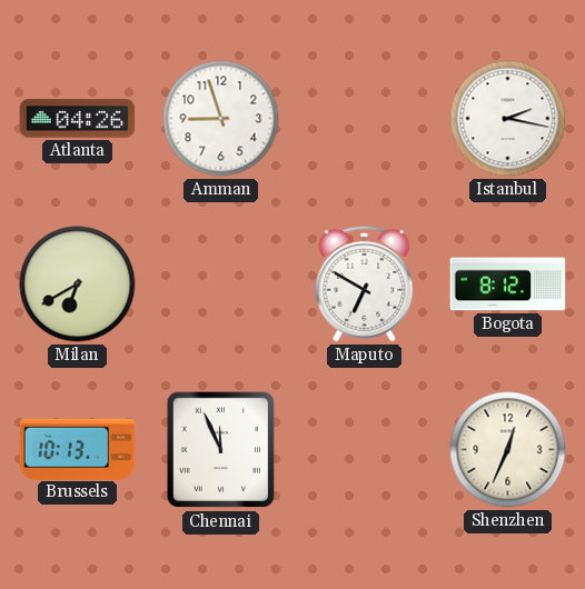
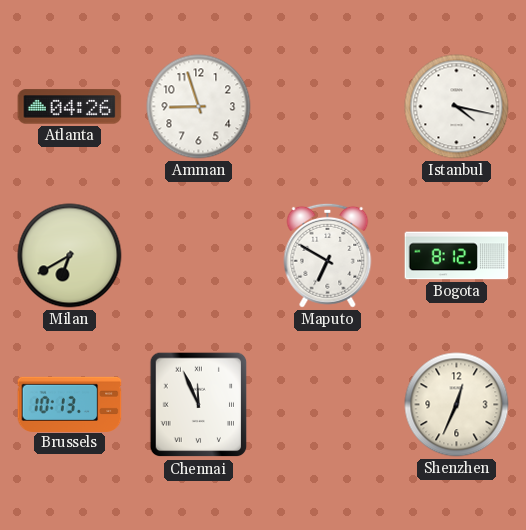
Istanbul: 2:17 -> 4:17 (457, 107)
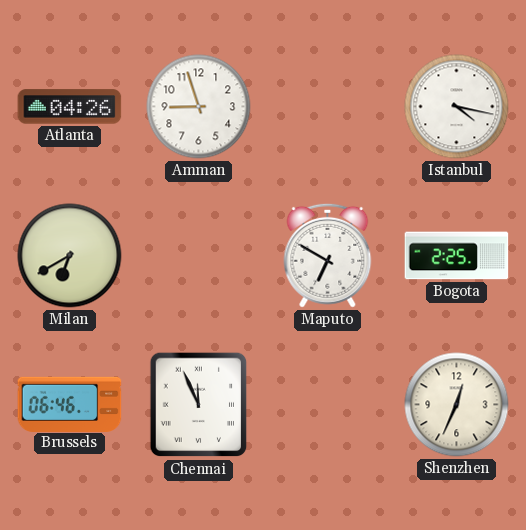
Bogota: 8:12 -> 2:25 (457, 256)
Brussels: 10:13 -> 06:46 (70, 404)
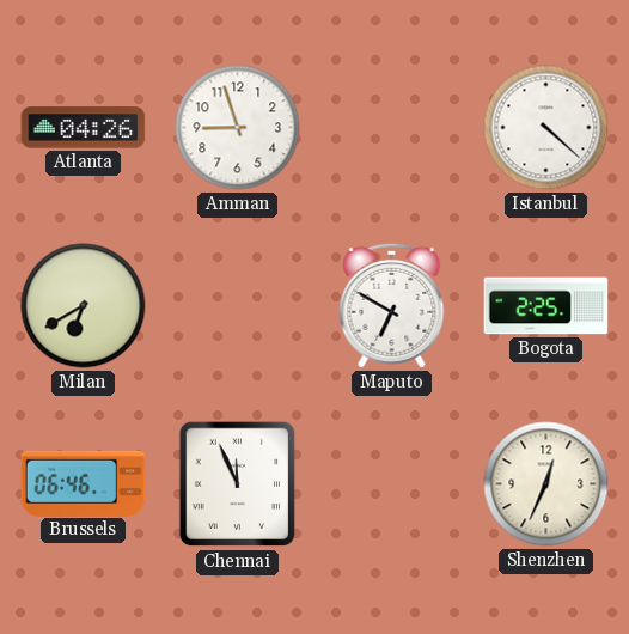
Istanbul: 4:17 -> 4:22 (546, 128)
